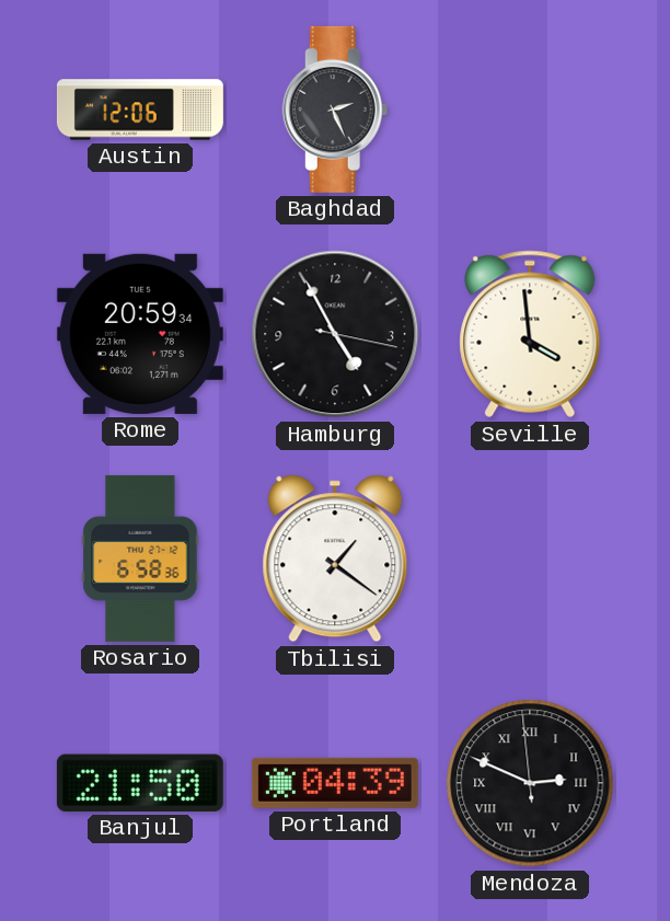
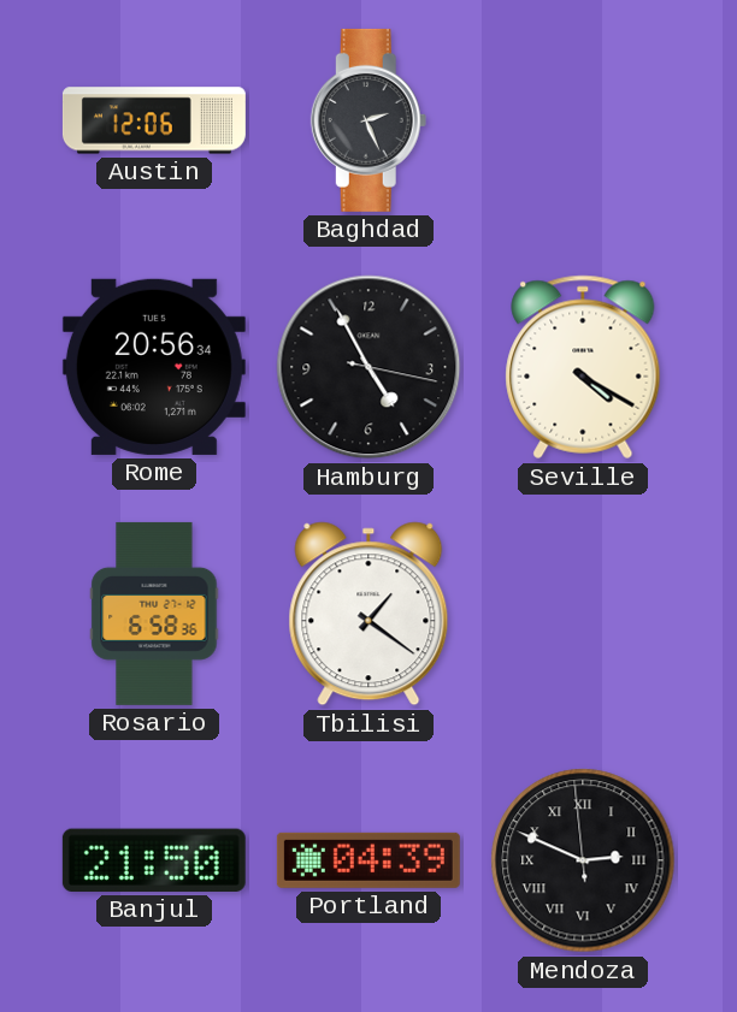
Rome: 20:59 -> 20:56 (154, 367)
Seville: 3:59 -> 4:20 (583, 367)
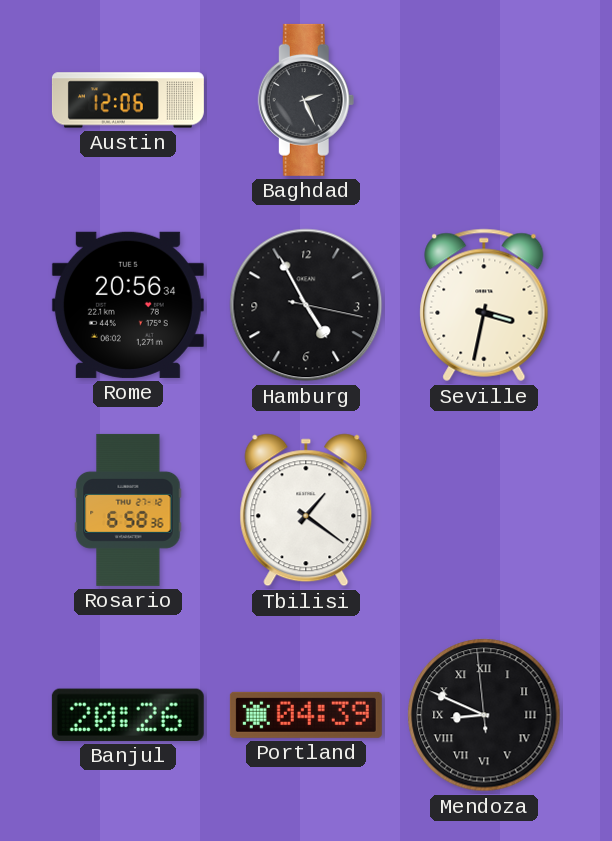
Seville: 4:20 -> 3:32 (484, 305)
Banjul: 21:50 -> 20:26 (128, 715)
Mendoza: 2:48 -> 8:48 (484, 715)
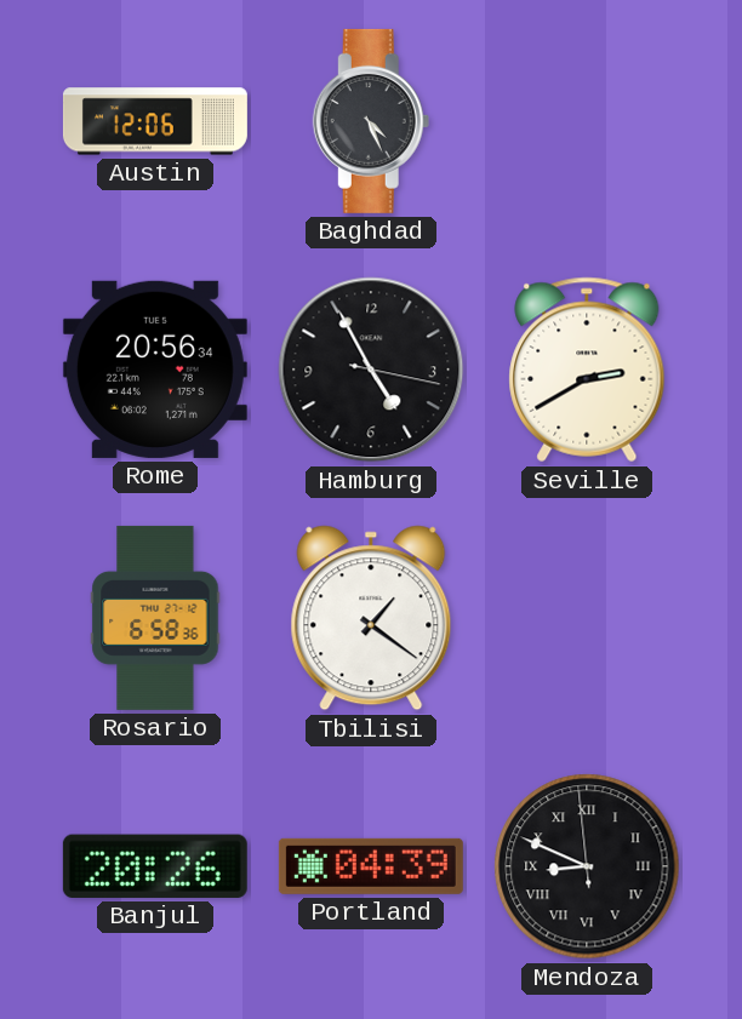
Baghdad: 2:26 -> 4:26 (371, 121)
Seville: 3:32 -> 2:40 (587, 370)
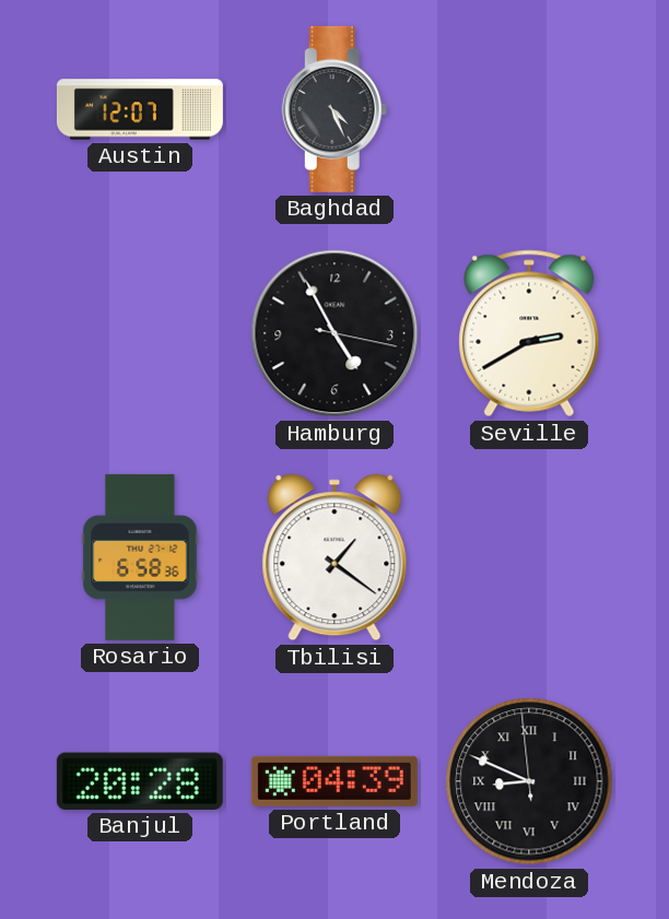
Austin: 12:06 -> 12:07 (140, 109)
Rome: 20:56 -> none (155, 370)
Banjul: 20:26 -> 20:28 (140, 781)
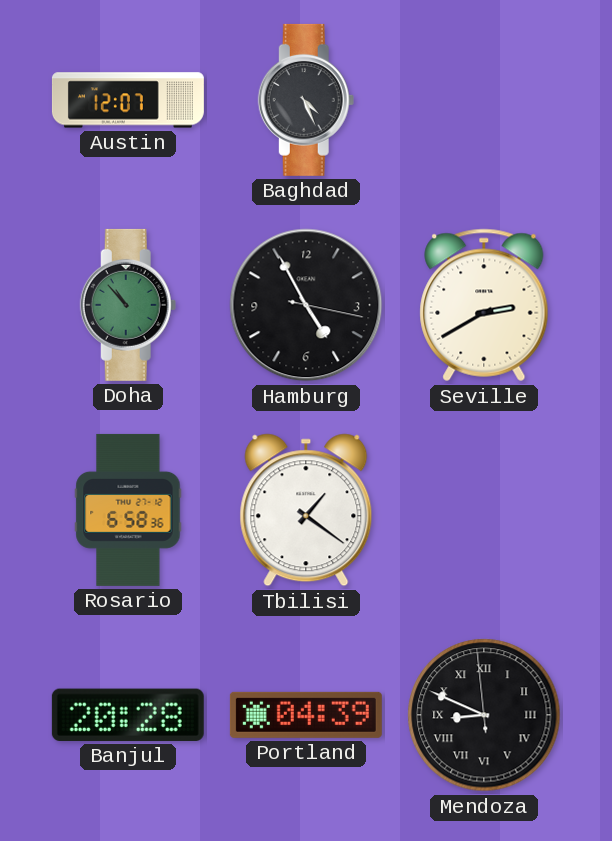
Doha: none -> 10:53 (128, 305)
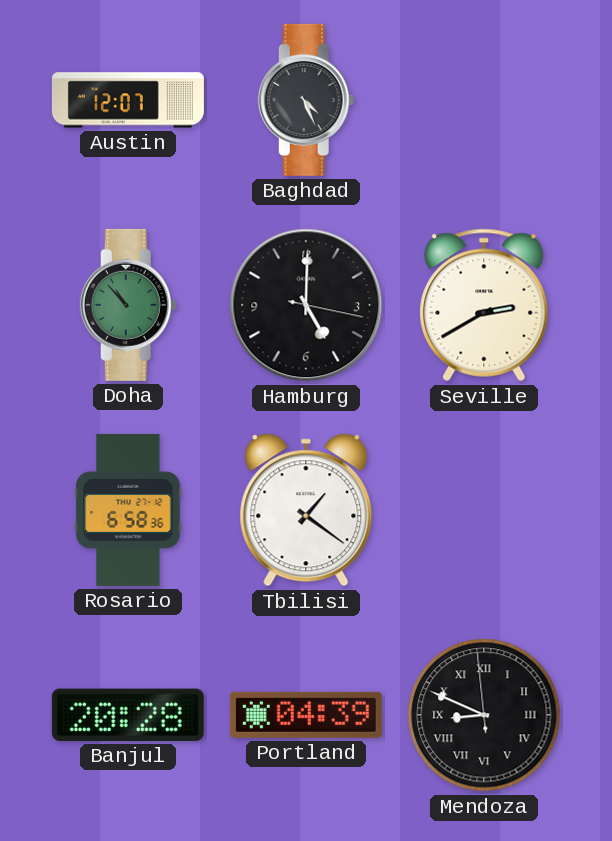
Hamburg: 4:55 -> 5:00 (306, 305)
